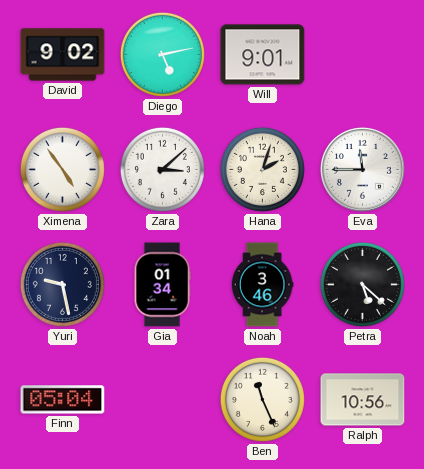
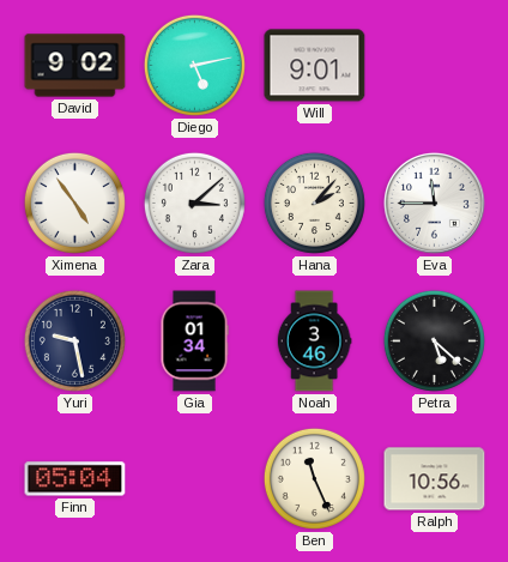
Hana: 2:03 -> 2:07 (314, 203)
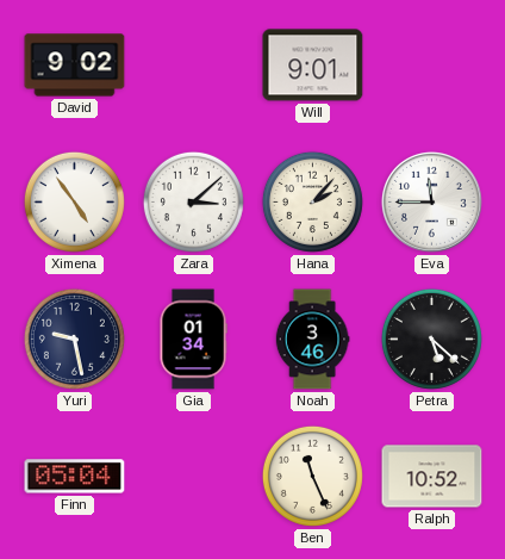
Diego: 5:13 -> none (194, 65)
Ralph: 10:56 -> 10:52 (432, 477)
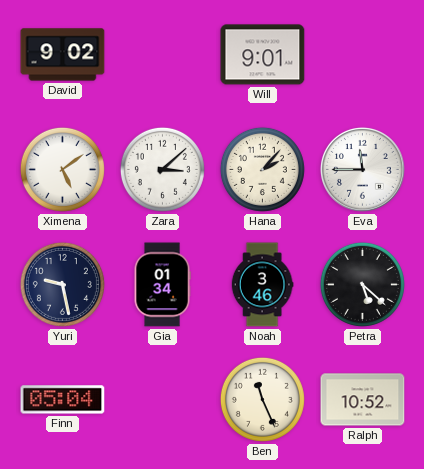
Ximena: 4:54 -> 5:09 (62, 169)
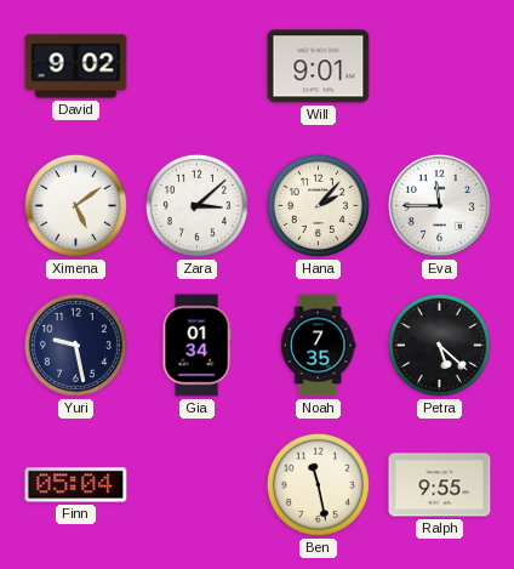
Noah: 3:46 -> 7:35 (318, 346)
Ben: 11:26 -> 11:28 (318, 484)
Ralph: 10:52 -> 9:55 (440, 485)
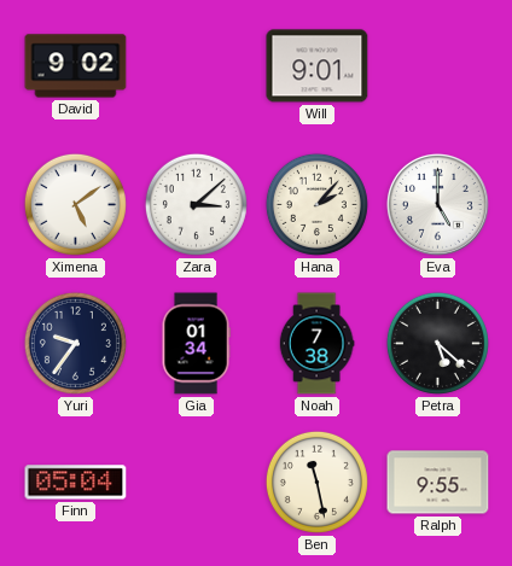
Eva: 11:45 -> 5:00 (437, 204)
Yuri: 9:28 -> 9:36 (75, 343)
Noah: 7:35 -> 7:38 (316, 344)
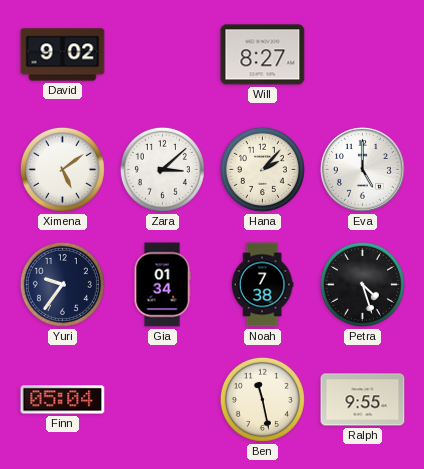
Will: 9:01 -> 8:27 (263, 55)
Petra: 5:22 -> 4:27 (362, 284)
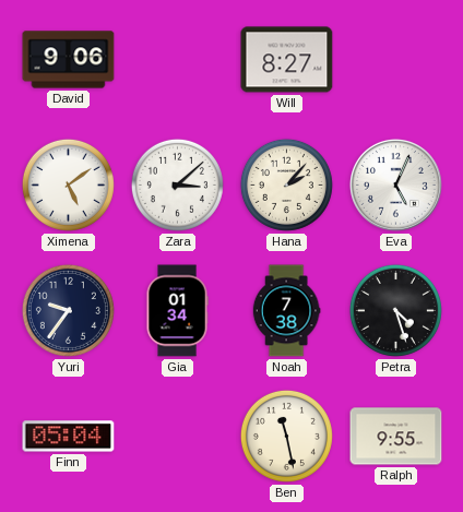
David: 9:02 -> 9:06 (69, 60)
Eva: 5:00 -> 5:04 (395, 184)
